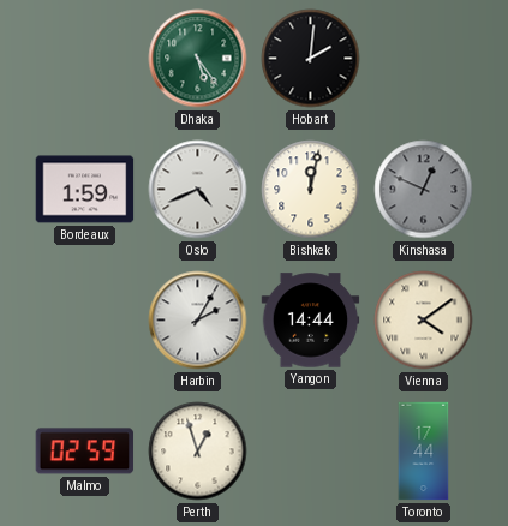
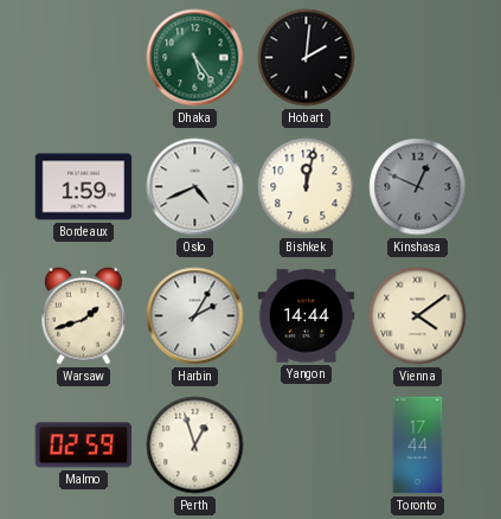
Warsaw: none -> 1:42 (84, 315)
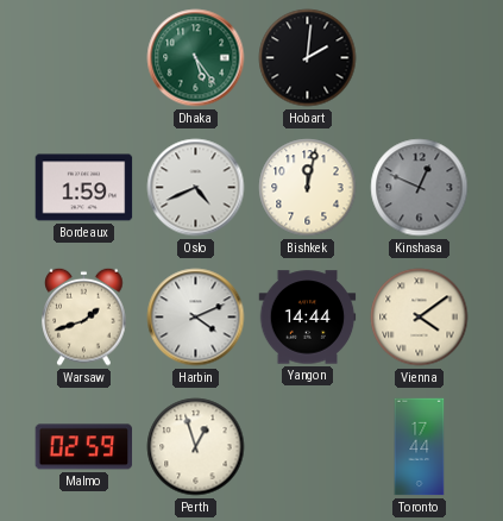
Harbin: 2:05 -> 4:11 (196, 318)
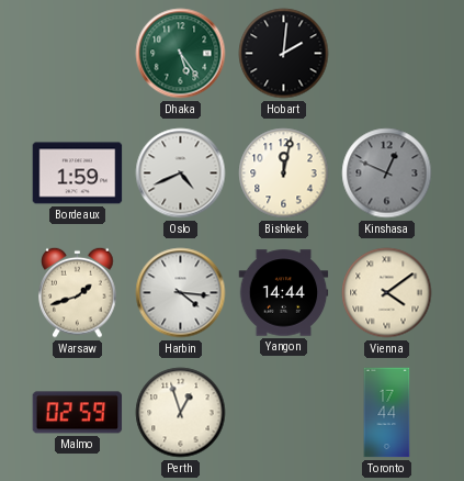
Harbin: 4:11 -> 4:16 (181, 293)
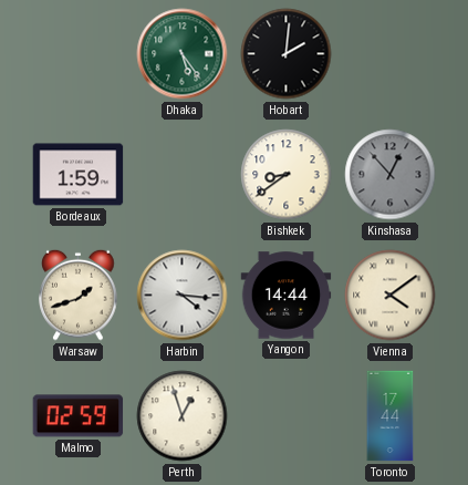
Oslo: 4:41 -> none (181, 174)
Bishkek: 12:02 -> 8:39 (287, 175)
Kinshasa: 12:49 -> 12:53 (391, 175)
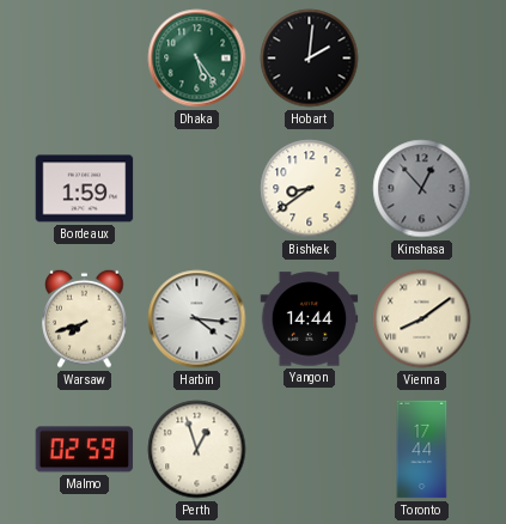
Warsaw: 1:42 -> 7:42 (85, 318)
Vienna: 4:09 -> 8:09 (422, 319)
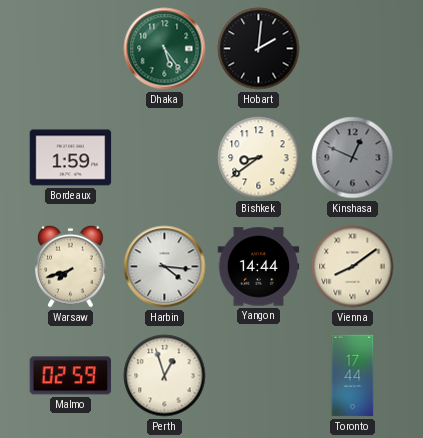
Kinshasa: 12:53 -> 12:49 (353, 158)
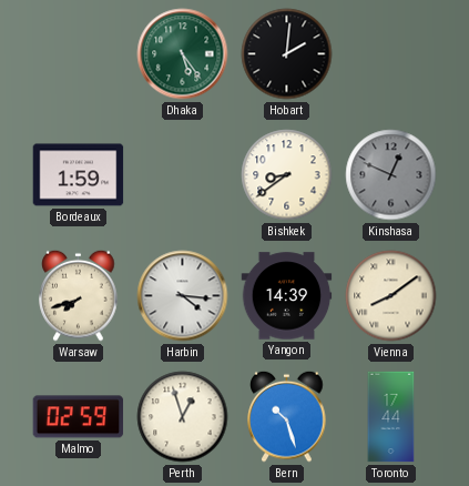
Yangon: 14:44 -> 14:39 (287, 296)
Bern: none -> 10:27 (287, 416)
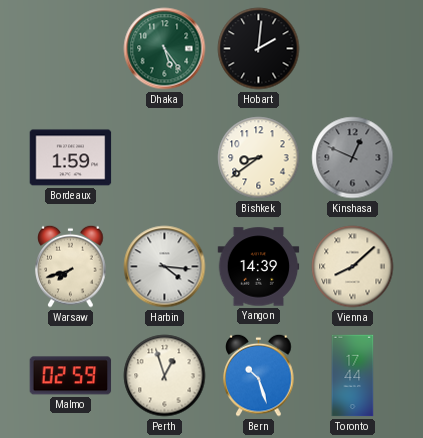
Vienna: 8:09 -> 8:08 (353, 267)
